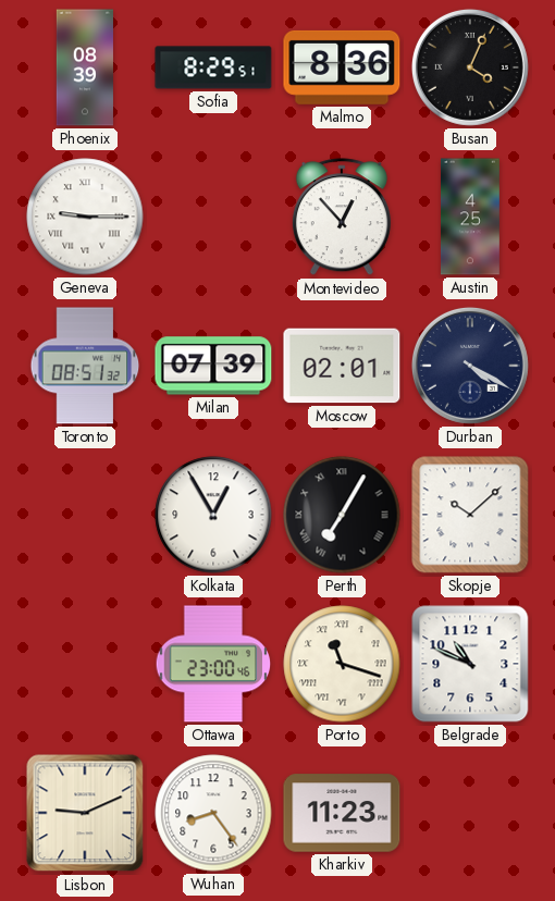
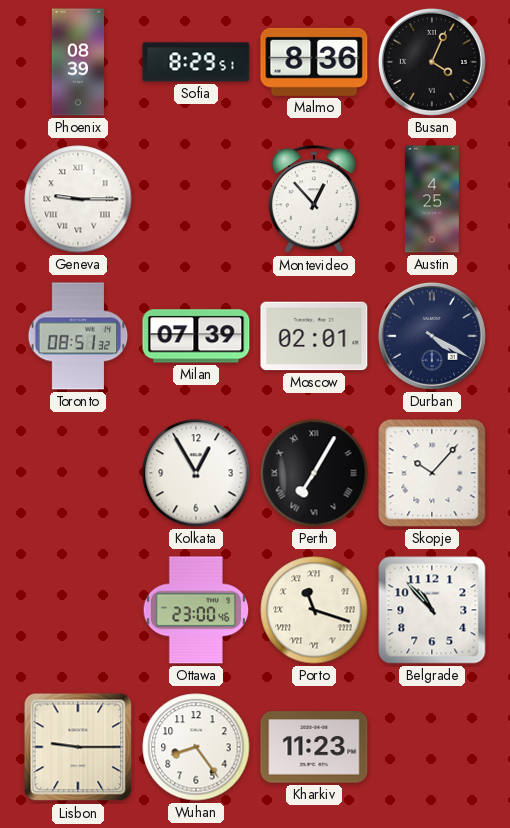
Skopje: 10:08 -> 10:07 (432, 473)
Belgrade: 10:49 -> 10:53 (432, 610)
Lisbon: 9:11 -> 9:15 (78, 747)
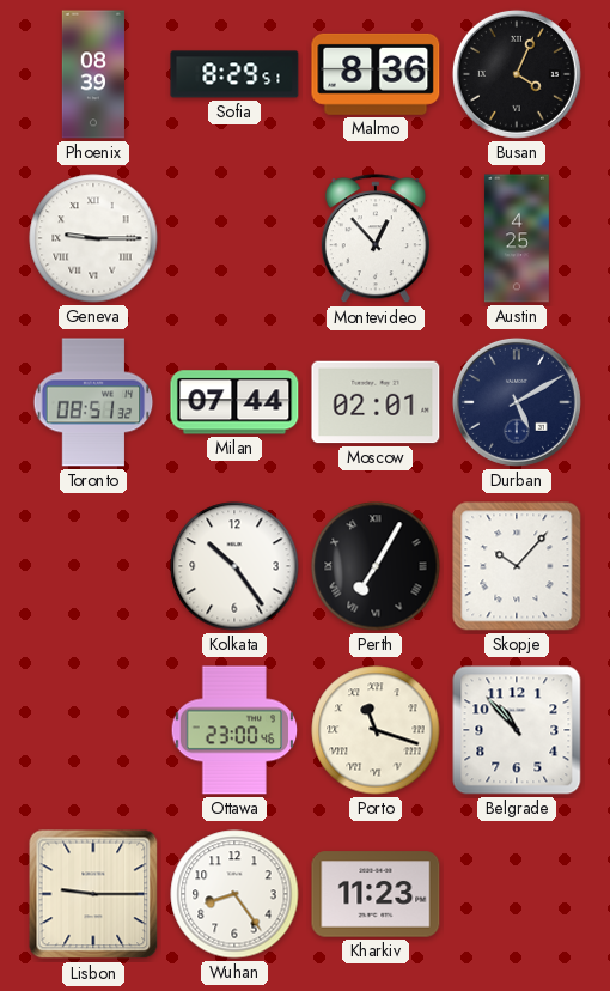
Milan: 07:39 -> 07:44 (234, 402)
Durban: 4:20 -> 5:10 (517, 402)
Kolkata: 12:55 -> 10:24 (234, 566)
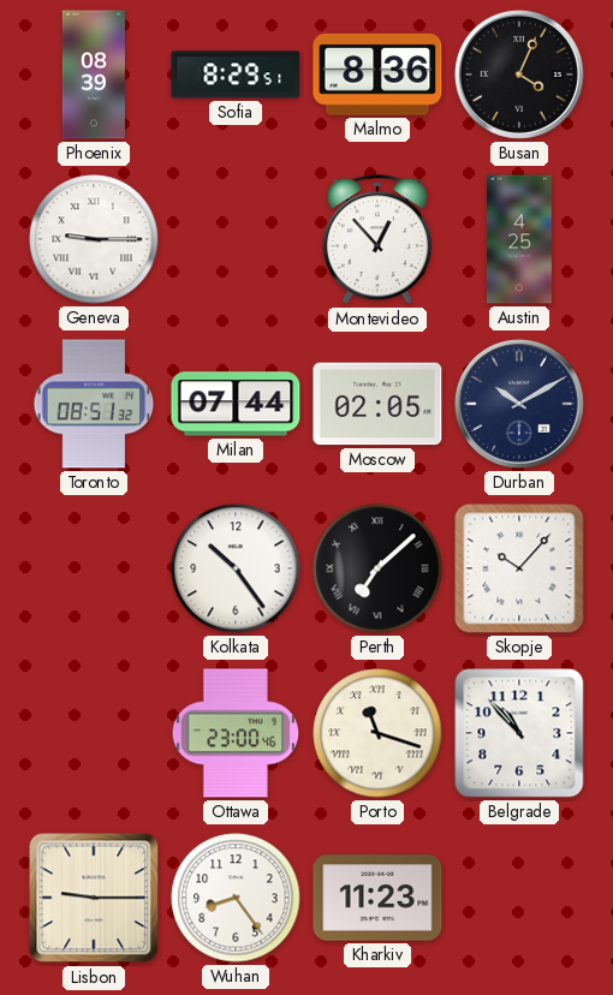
Moscow: 02:01 -> 02:05 (377, 404)
Durban: 5:10 -> 10:10 (519, 404)
Perth: 7:05 -> 7:08 (377, 568)
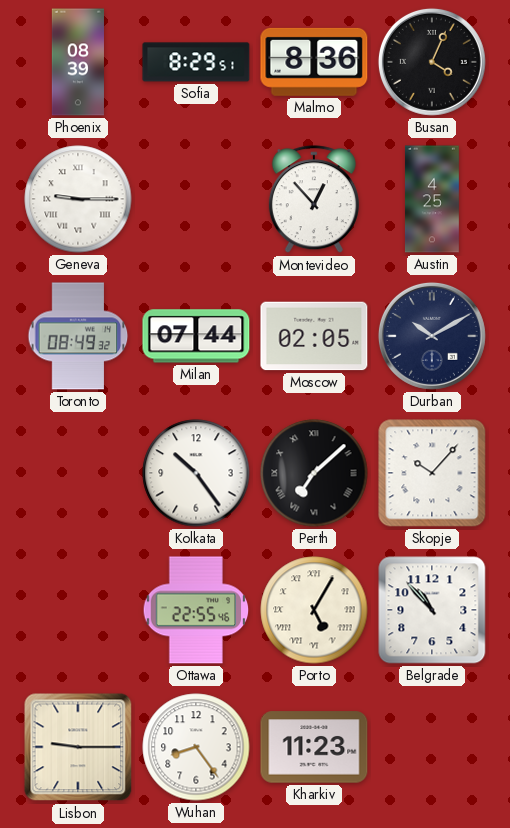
Toronto: 08:51 -> 08:49 (78, 336)
Ottawa: 23:00 -> 22:55 (196, 610)
Porto: 11:18 -> 5:05 (314, 610)
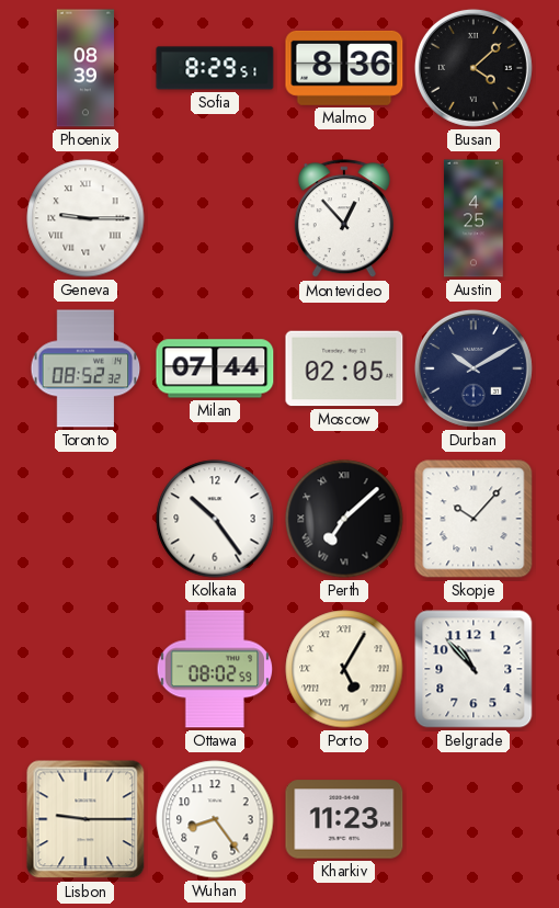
Busan: 4:04 -> 4:08 (474, 68)
Toronto: 08:49 -> 08:52 (85, 368)
Ottawa: 22:55 -> 08:02 (215, 669)
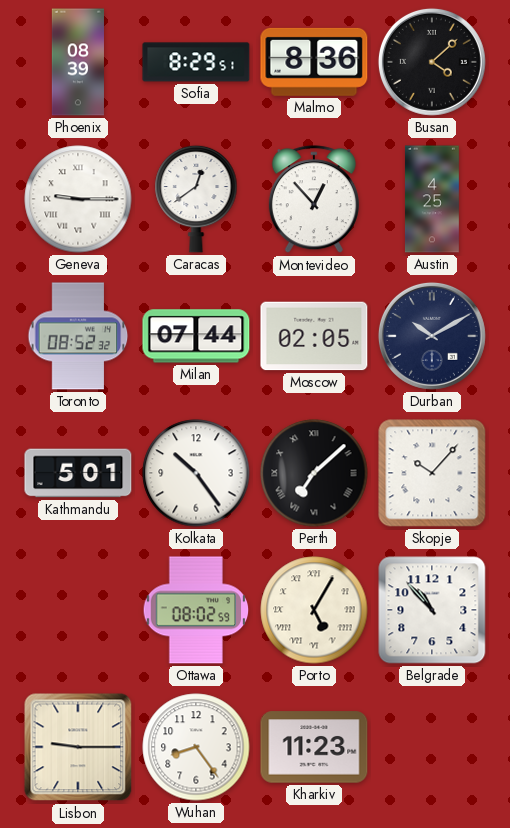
Caracas: none -> 12:39 (196, 199)
Kathmandu: none -> 5:01 (78, 473)
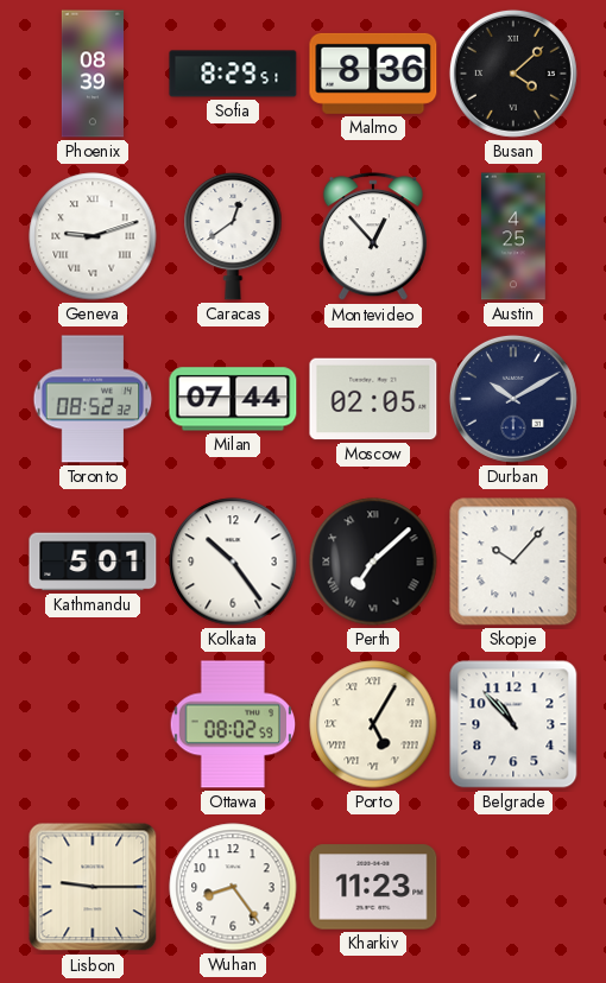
Geneva: 9:15 -> 9:12 (93, 236)
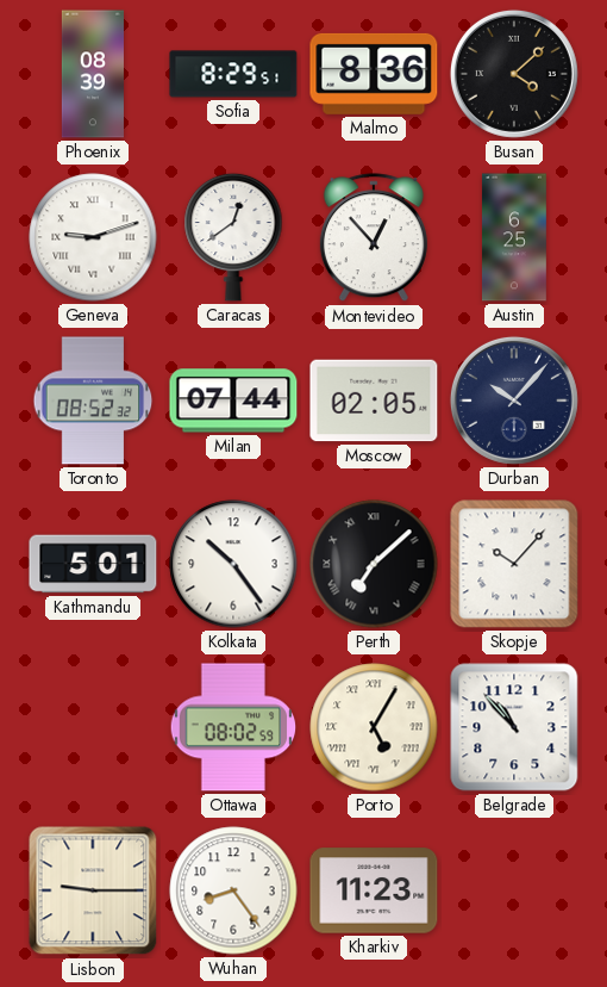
Austin: 4:25 -> 6:25 (514, 237)
Durban: 10:10 -> 10:07 (514, 401)
